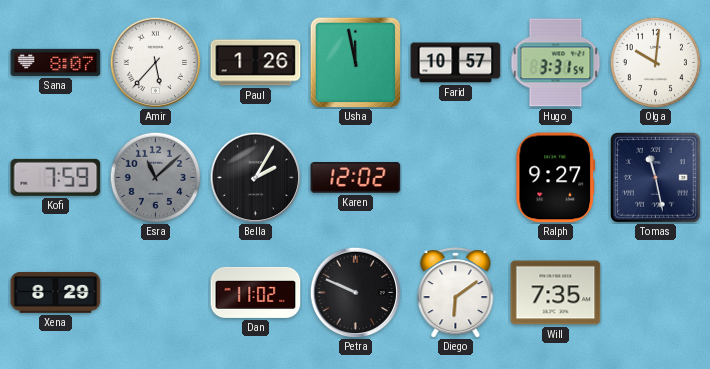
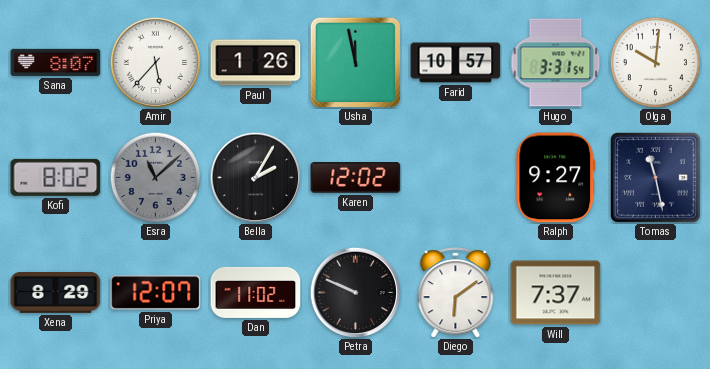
Kofi: 7:59 -> 8:02 (56, 177)
Priya: none -> 12:07 (156, 293)
Will: 7:35 -> 7:37 (556, 293)
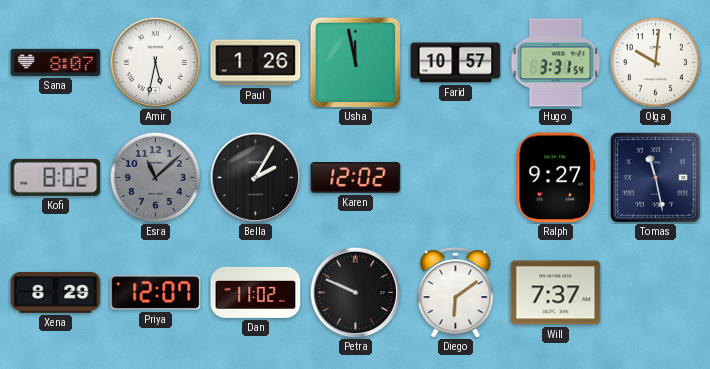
Amir: 5:37 -> 5:32 (155, 62)
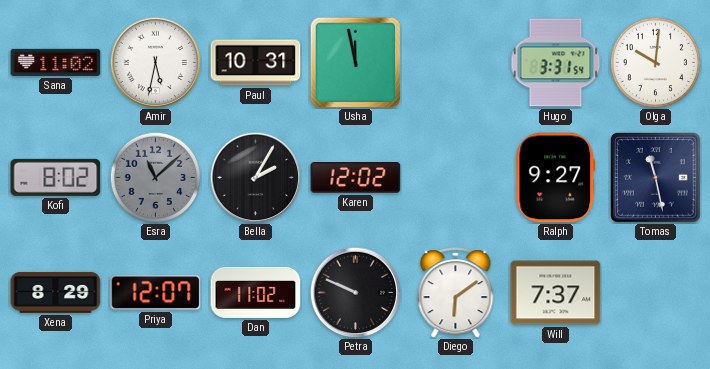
Sana: 8:07 -> 11:02 (56, 62)
Paul: 1:26 -> 10:31 (256, 63)
Farid: 10:57 -> none (456, 63)
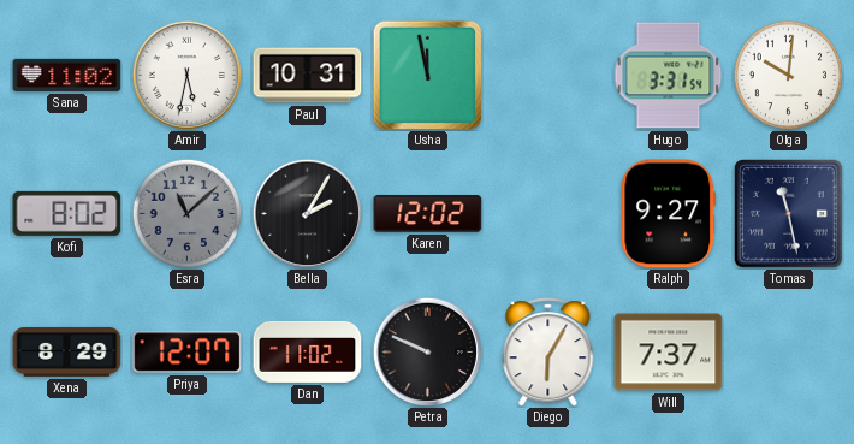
Diego: 6:09 -> 6:05 (548, 353)
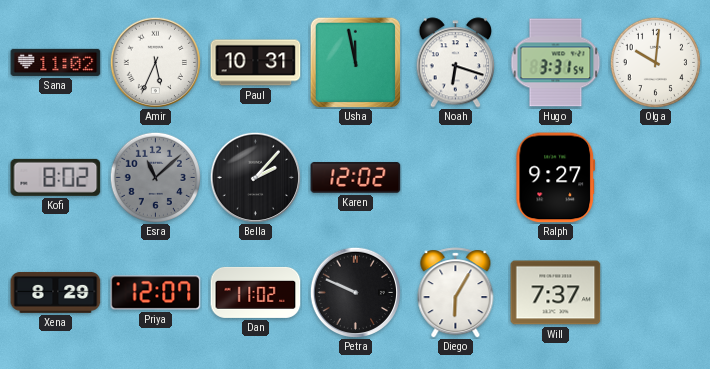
Amir: 5:32 -> 5:34 (155, 62)
Noah: none -> 6:18 (455, 63)
Bella: 2:05 -> 2:07 (255, 177)
Tomas: 11:28 -> none (789, 214)
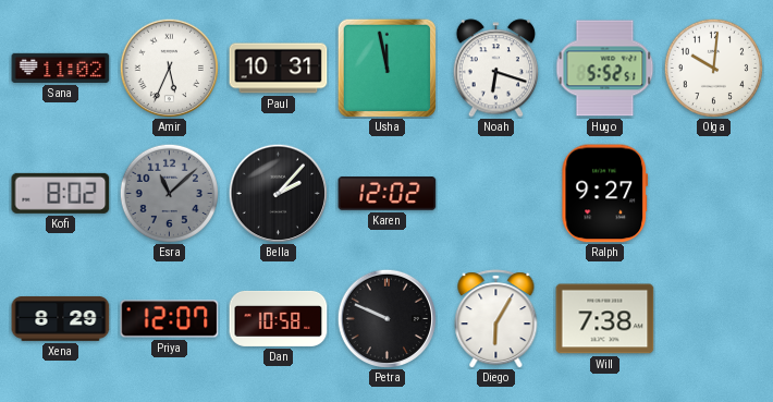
Hugo: 3:31 -> 5:52 (605, 69)
Dan: 11:02 -> 10:58 (279, 318)
Will: 7:37 -> 7:38 (605, 319)
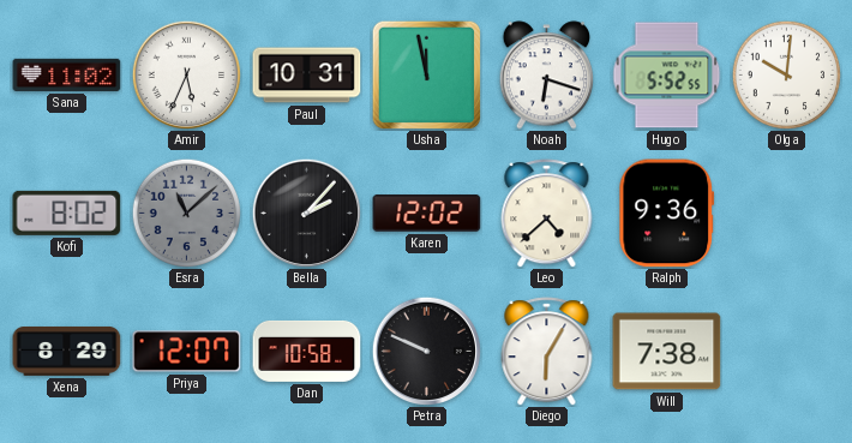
Hugo: 5:52:51 -> 5:52:55 (667, 76)
Leo: none -> 4:38 (547, 214)
Ralph: 9:27 -> 9:36 (667, 214)
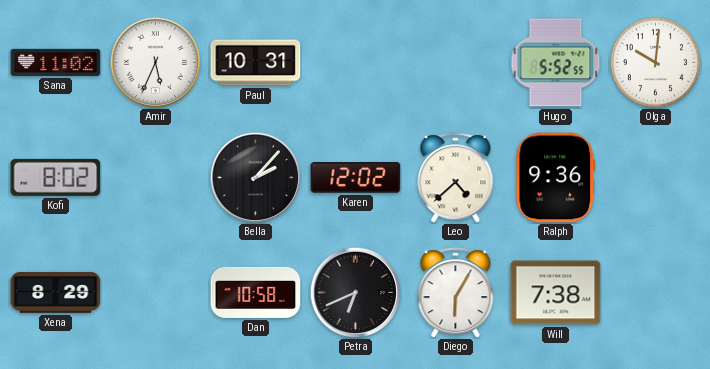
Usha: 11:58 -> none (426, 74)
Noah: 6:18 -> none (546, 76)
Esra: 11:08 -> none (186, 212)
Priya: 12:07 -> none (187, 352)
Petra: 9:49 -> 6:41 (355, 292)
